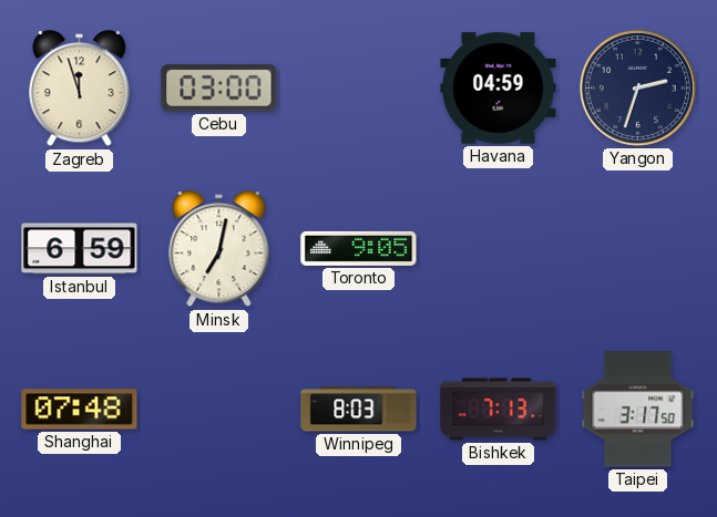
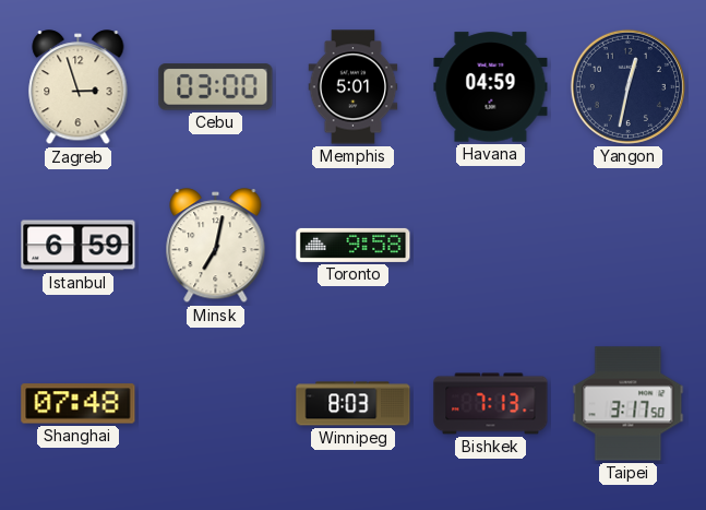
Zagreb: 11:57 -> 2:57 (79, 87)
Memphis: none -> 5:01 (354, 87)
Yangon: 2:33 -> 12:32 (627, 86)
Toronto: 9:05 -> 9:58 (354, 245)
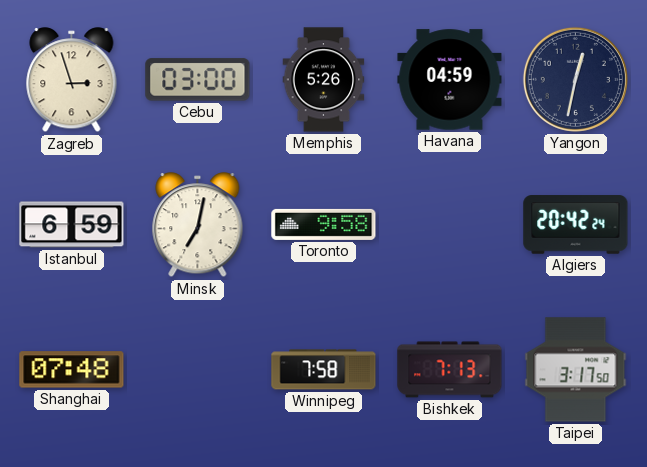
Memphis: 5:01 -> 5:26 (324, 80)
Algiers: none -> 20:42 (576, 225)
Winnipeg: 8:03 -> 7:58 (324, 370)
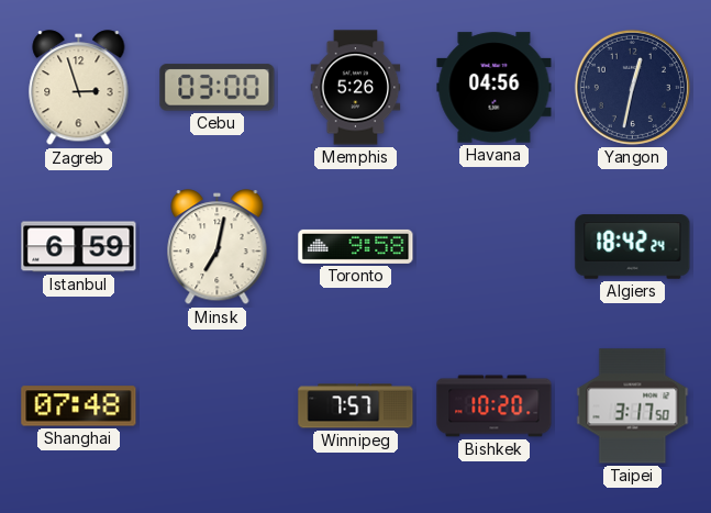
Havana: 04:59 -> 04:56 (495, 88)
Algiers: 20:42 -> 18:42 (633, 247)
Winnipeg: 7:58 -> 7:57 (356, 406)
Bishkek: 7:13 -> 10:20 (495, 406)
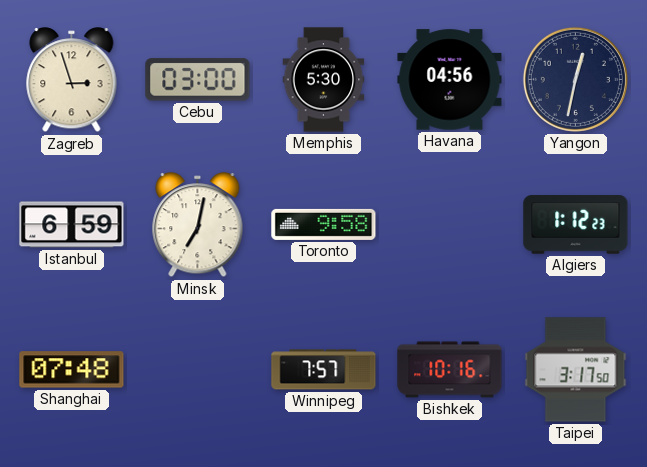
Memphis: 5:26 -> 5:30 (324, 80)
Algiers: 18:42 -> 1:12 (576, 225)
Bishkek: 10:20 -> 10:16 (450, 370)
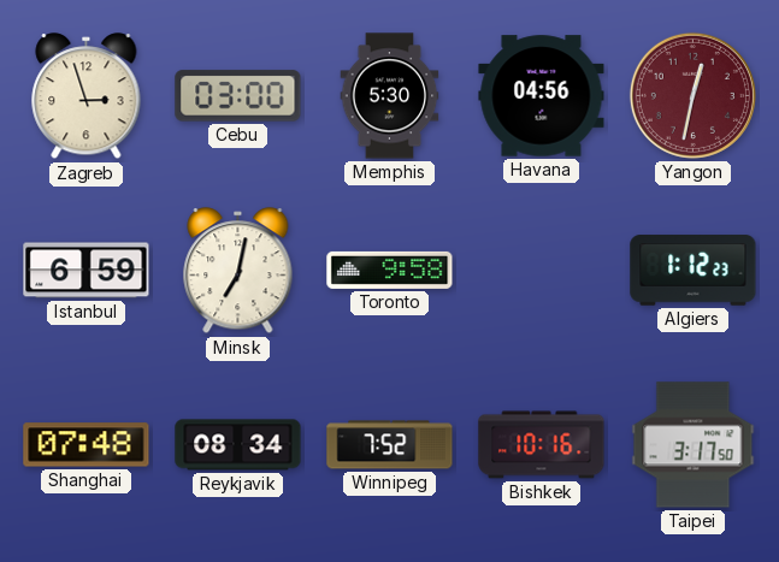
Yangon dial: navy -> burgundy (692, 95)
Reykjavik: none -> 08:34 (238, 445)
Winnipeg: 7:57 -> 7:52 (390, 445)
